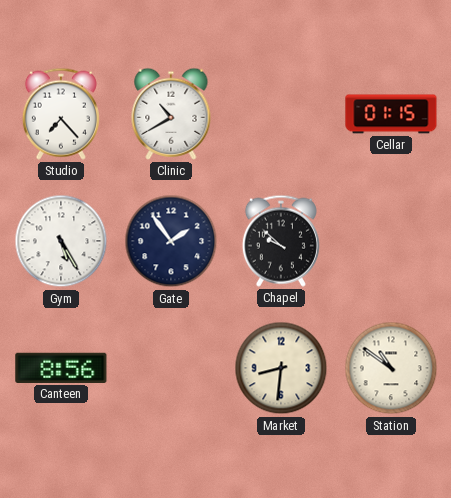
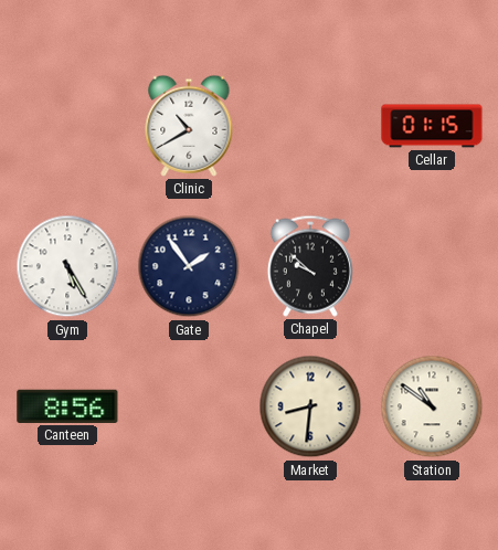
Studio: 7:23 -> none (61, 114)
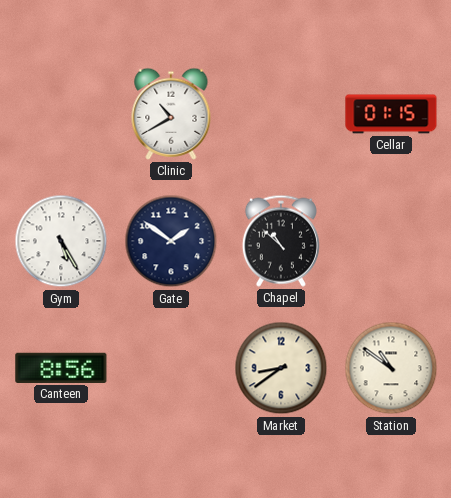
Gate: 1:54 -> 1:51 (171, 241)
Chapel: 9:52 -> 10:52 (281, 241)
Market: 8:31 -> 8:39 (281, 368)
